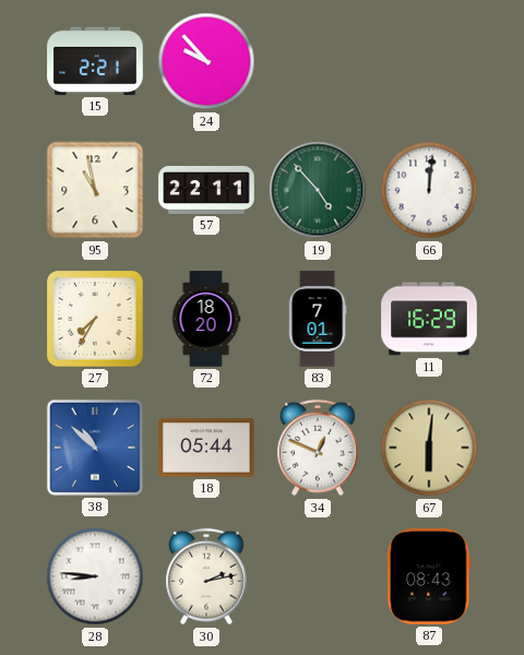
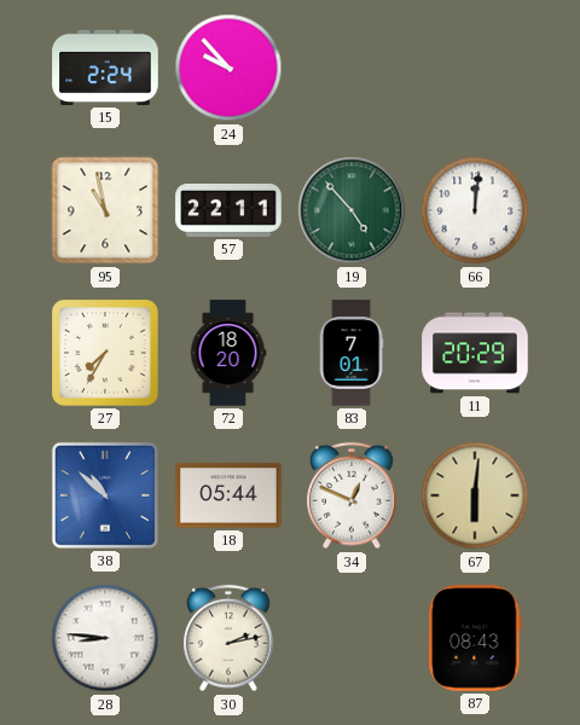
15: 2:21 -> 2:24 (105, 68)
11: 16:29 -> 20:29 (475, 353)
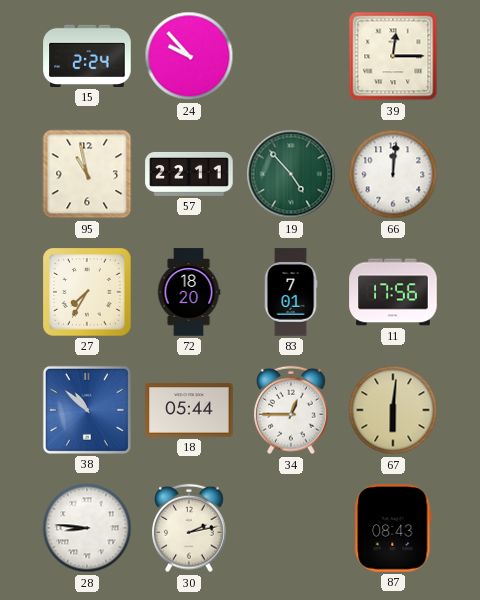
39: none -> 12:15 (393, 56)
11: 20:29 -> 17:56 (393, 292)
34: 12:49 -> 12:45 (292, 410)
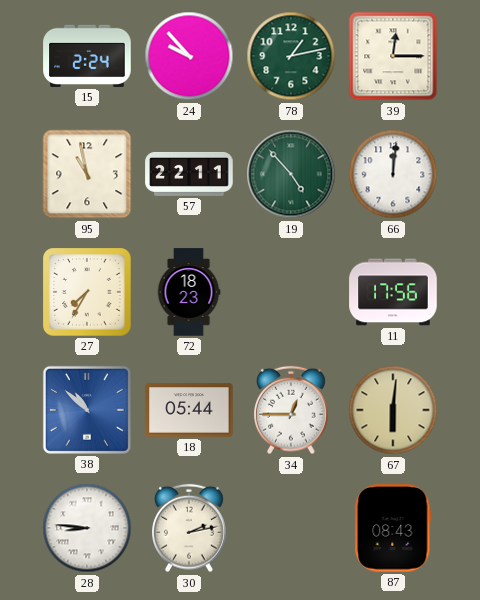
78: none -> 1:13 (291, 56)
72: 18:20 -> 18:23 (189, 292)
83: 7:01 -> none (291, 292)
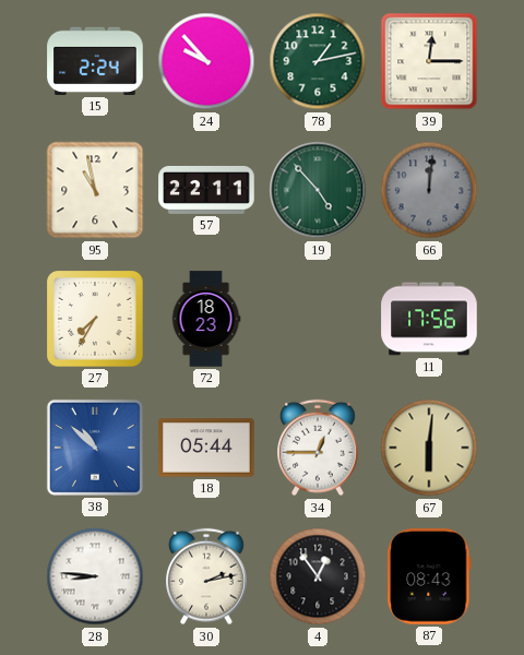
66 dial: white -> grey (429, 190)
4: none -> 12:54 (318, 576)
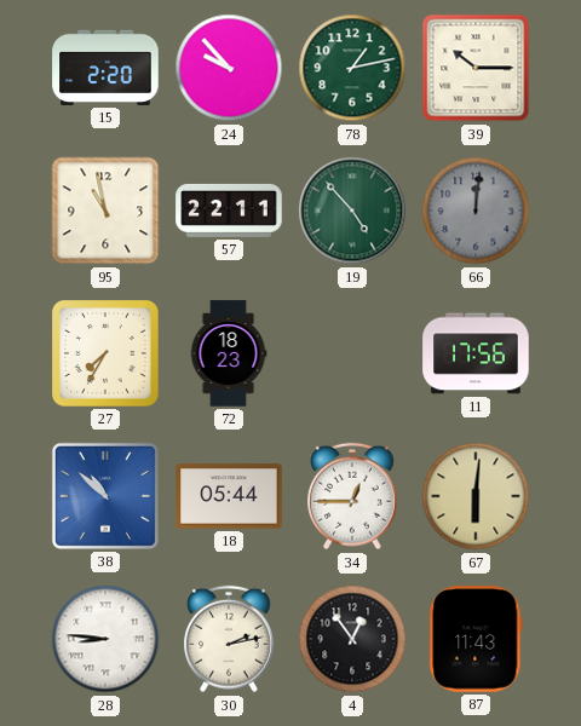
15: 2:24 -> 2:20 (105, 68)
39: 12:15 -> 10:15 (476, 68)
87: 08:43 -> 11:43 (476, 639)
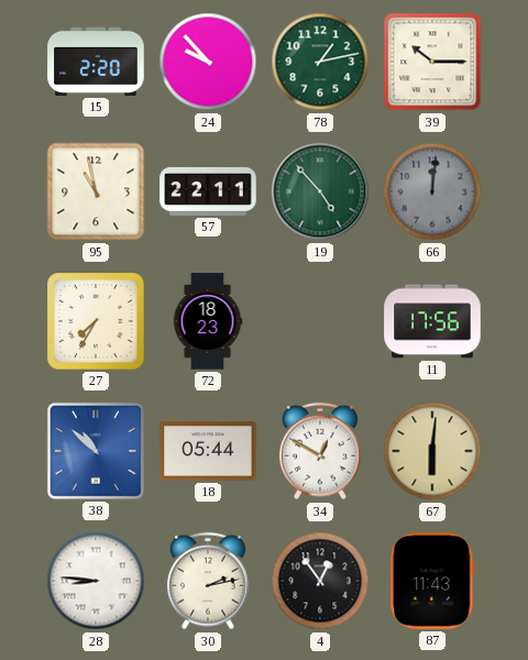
34: 12:45 -> 12:50 (321, 451)
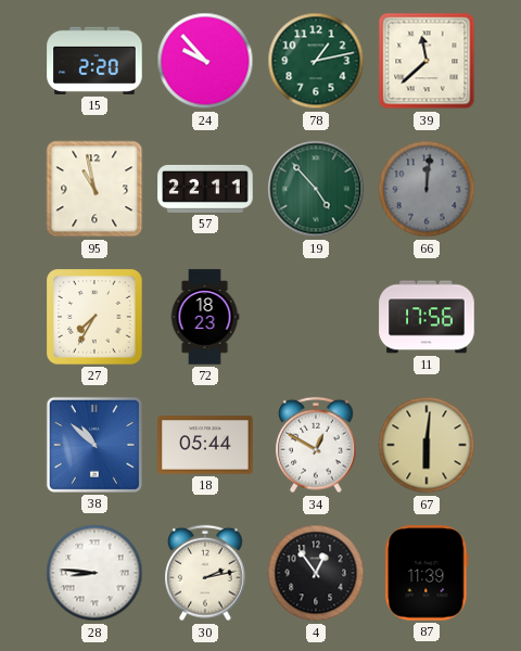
39: 10:15 -> 11:38 (427, 61)
87: 11:43 -> 11:39 (427, 573)
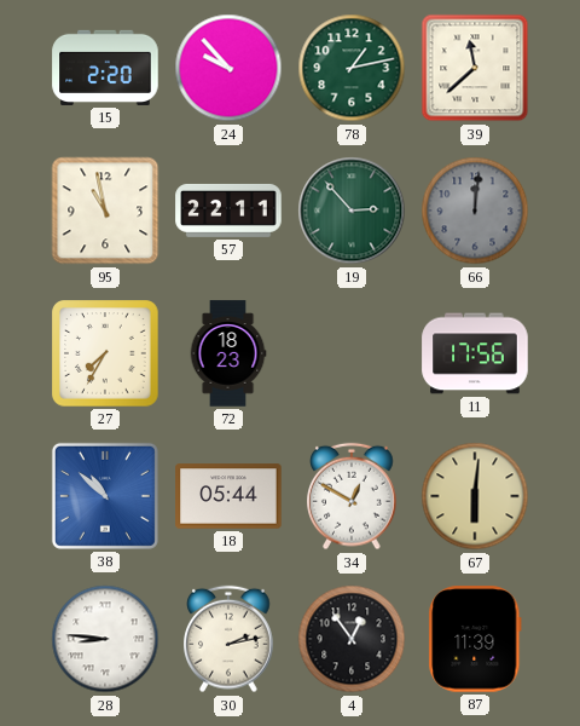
19: 4:53 -> 2:53 (352, 211)
